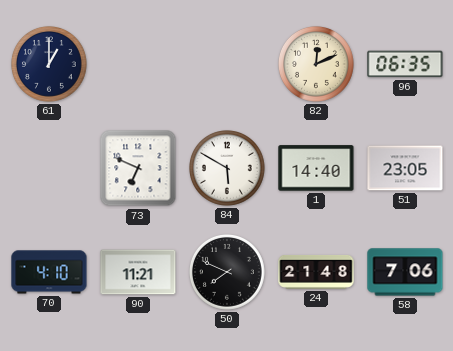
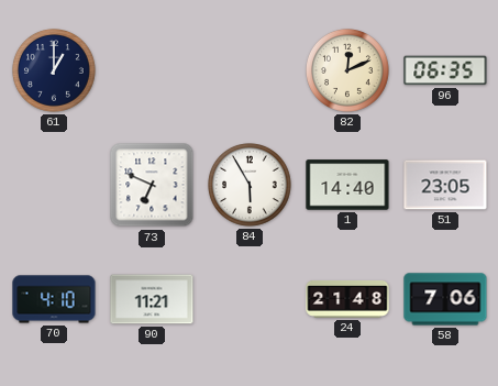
84: 5:50 -> 5:55 (251, 186)
50: 7:49 -> none (228, 273)
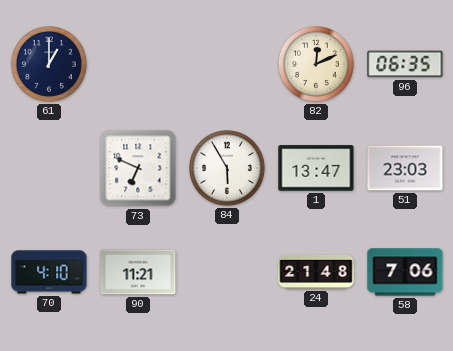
1: 14:40 -> 13:47 (316, 168)
51: 23:05 -> 23:03 (405, 168)
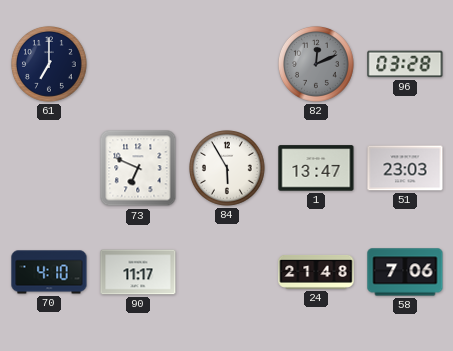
61: 1:00 -> 7:00 (50, 65)
82 dial: cream -> grey (317, 65)
96: 06:35 -> 03:28 (405, 64)
90: 11:21 -> 11:17 (138, 272)
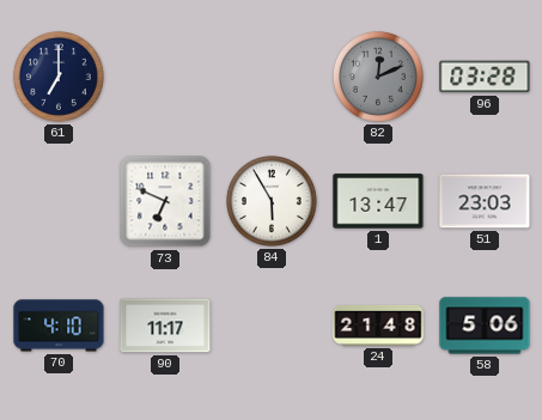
58: 7:06 -> 5:06 (485, 325)
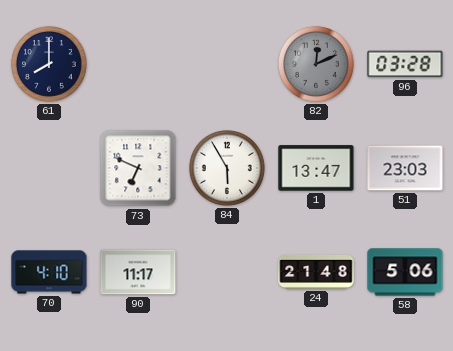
61: 7:00 -> 8:00 (50, 65)
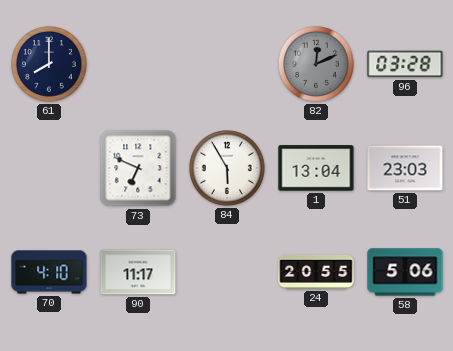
1: 13:47 -> 13:04 (316, 168)
24: 21:48 -> 20:55 (316, 273)
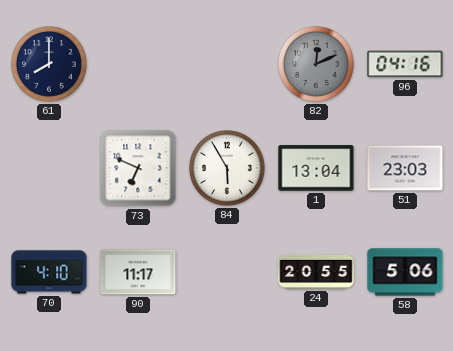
96: 03:28 -> 04:16 (405, 64)
